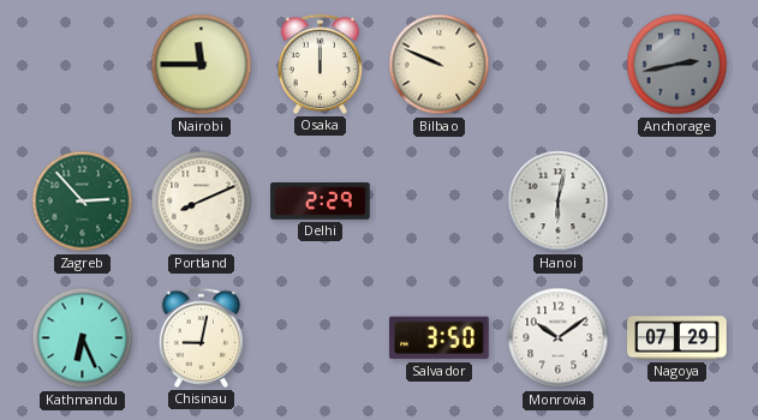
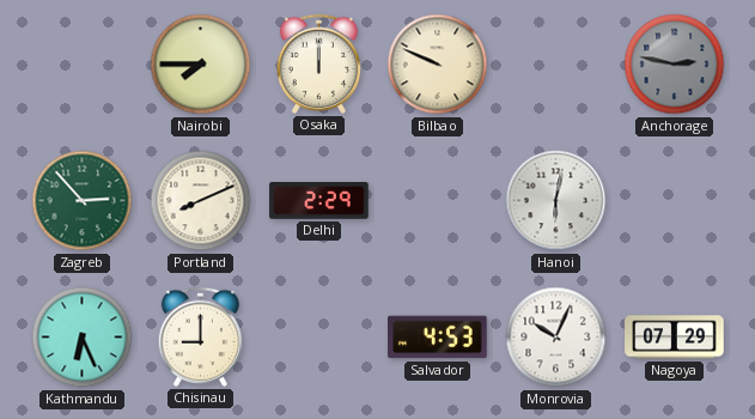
Nairobi: 11:45 -> 7:45 (201, 65)
Anchorage: 2:43 -> 2:47 (675, 65)
Chisinau: 9:02 -> 9:00 (200, 336)
Salvador: 3:50 -> 4:53 (438, 338)
Monrovia: 10:09 -> 10:04 (556, 338)
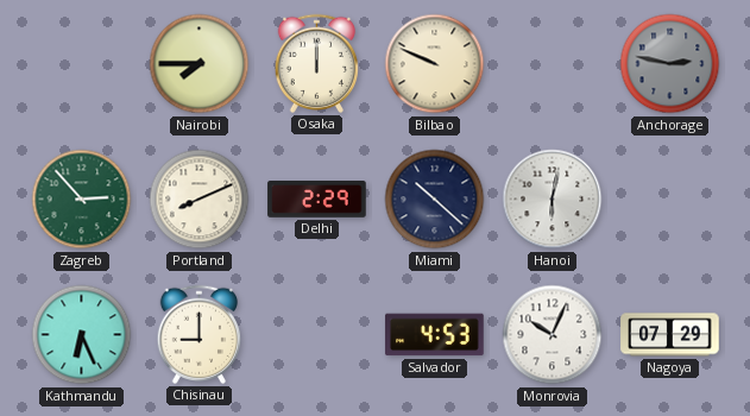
Miami: none -> 10:22 (435, 200)
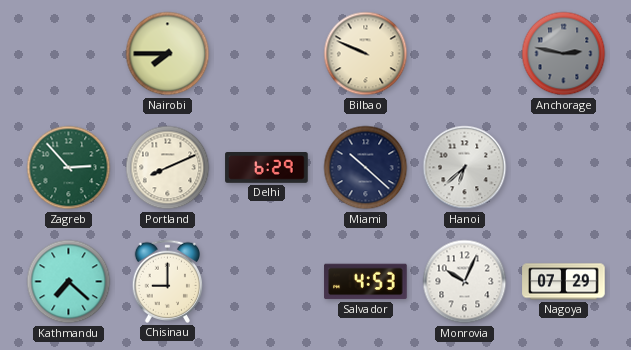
Osaka: 12:00 -> none (316, 63)
Delhi: 2:29 -> 6:29 (267, 168)
Hanoi: 6:02 -> 6:38 (465, 168)
Kathmandu: 6:26 -> 7:22 (69, 282)
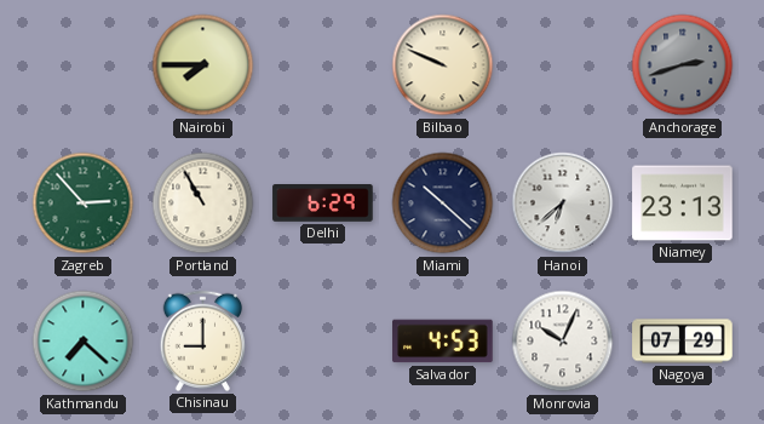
Anchorage: 2:47 -> 2:42 (683, 65)
Portland: 8:11 -> 10:55 (203, 204)
Niamey: none -> 23:13 (683, 204)
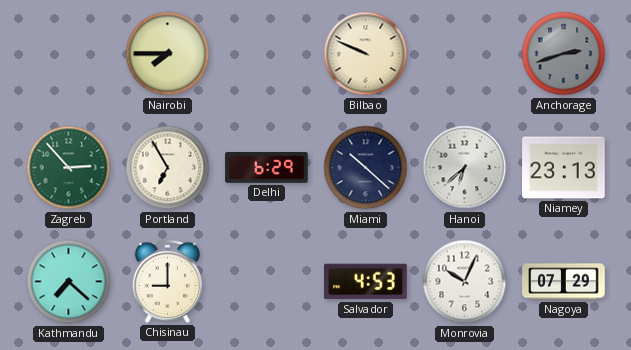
Portland: 10:55 -> 6:55 (168, 168)
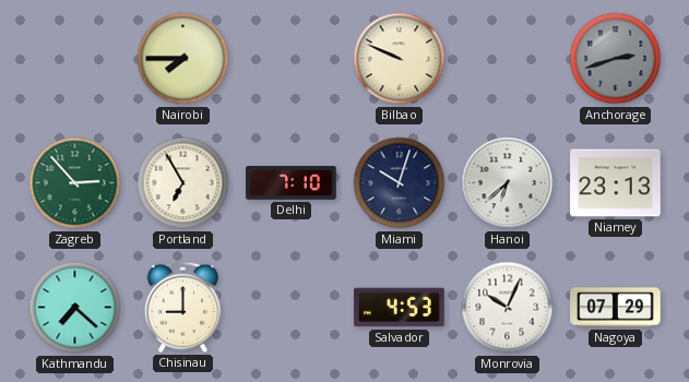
Delhi: 6:29 -> 7:10 (292, 183)
Miami: 10:22 -> 10:03 (400, 183)
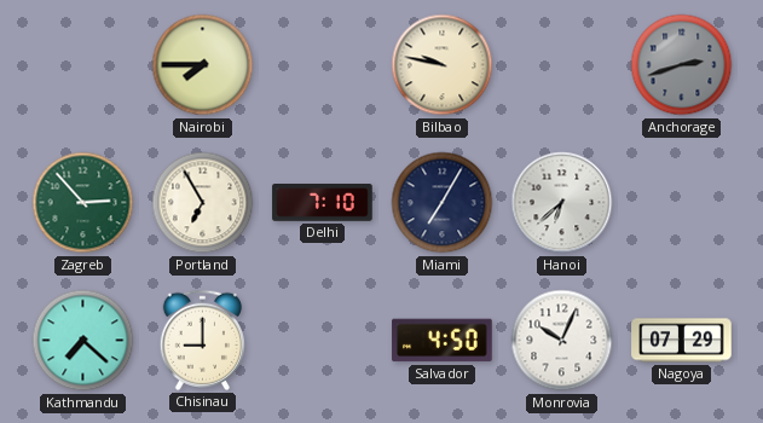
Bilbao: 9:49 -> 9:47 (443, 65)
Miami: 10:03 -> 7:05 (443, 203)
Niamey: 23:13 -> none (616, 183)
Salvador: 4:53 -> 4:50 (443, 341)
